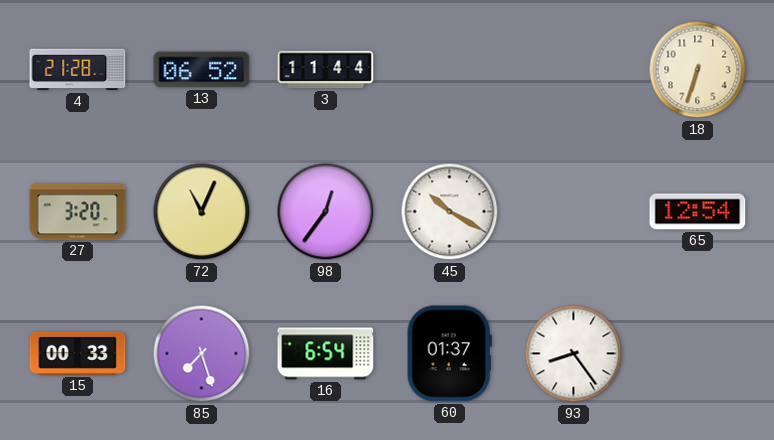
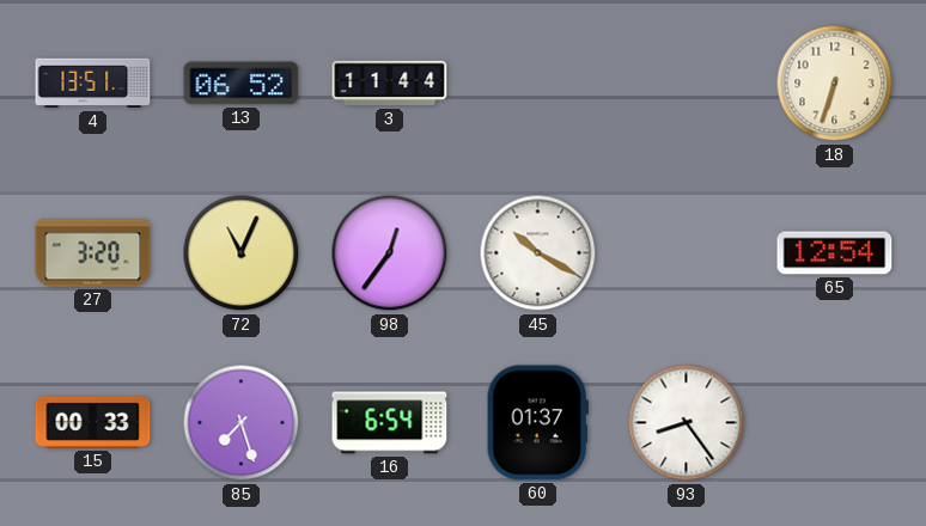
4: 21:28 -> 13:51 (93, 84)
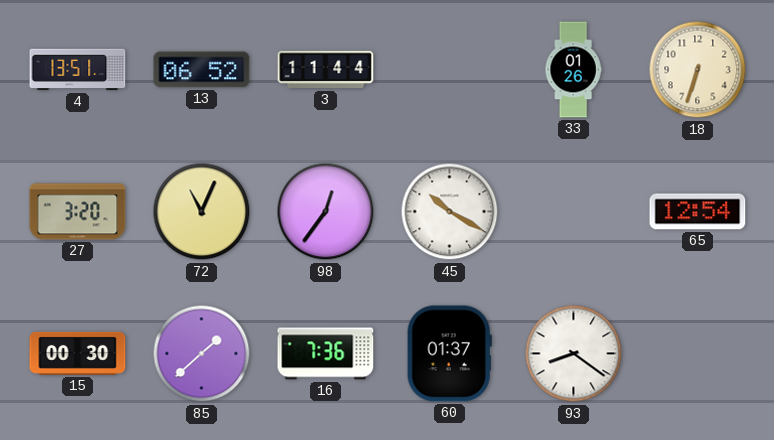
33: none -> 01:26 (573, 70)
15: 00:33 -> 00:30 (78, 353)
85: 7:27 -> 1:38 (202, 354)
16: 6:54 -> 7:36 (326, 354)
93: 8:24 -> 8:21 (574, 354)
